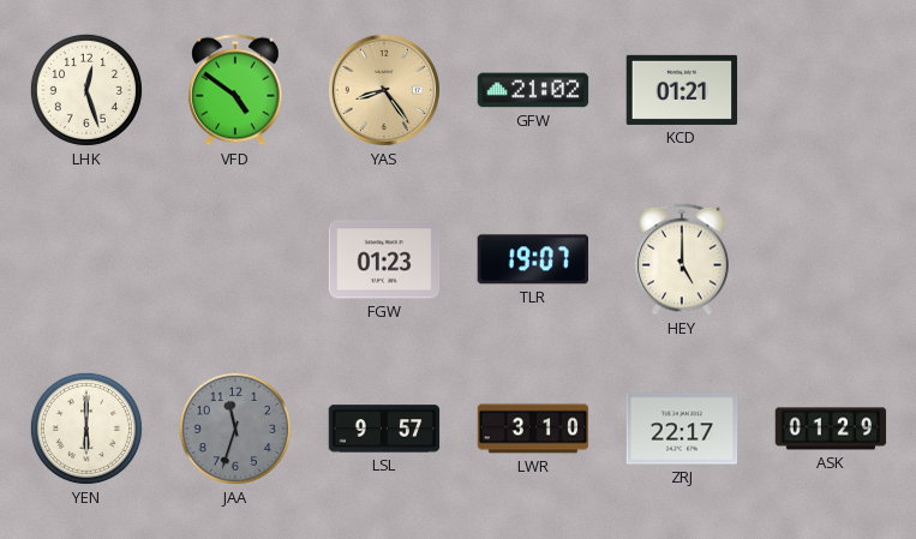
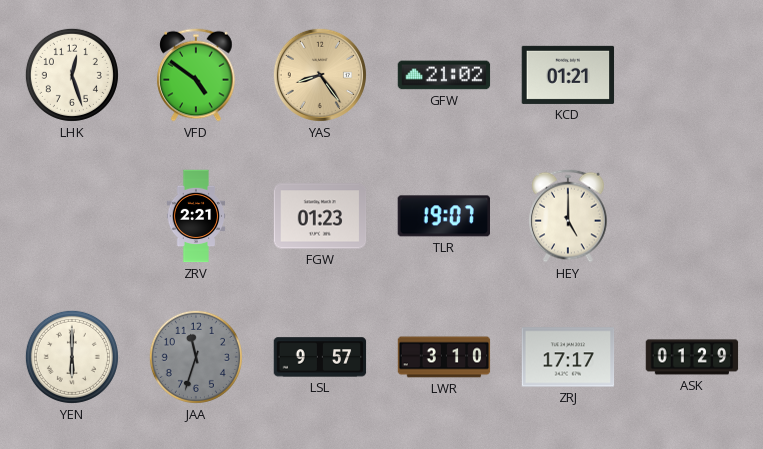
ZRV: none -> 2:21 (196, 216)
ZRJ: 22:17 -> 17:17 (568, 357)
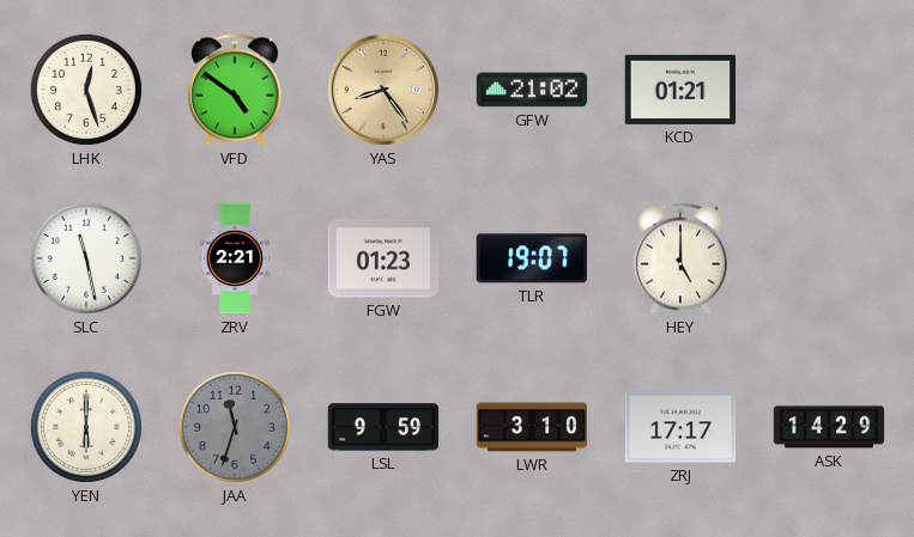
SLC: none -> 11:28 (86, 258)
LSL: 9:57 -> 9:59 (383, 427)
ASK: 01:29 -> 14:29 (829, 427)
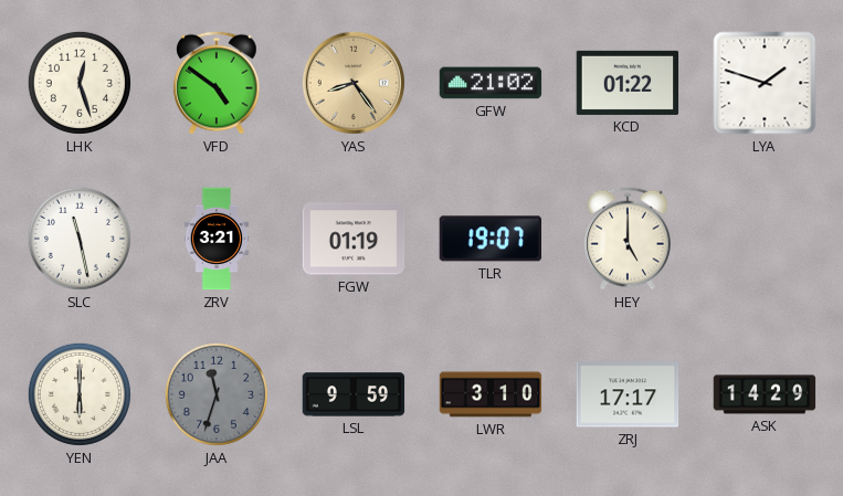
KCD: 01:21 -> 01:22 (628, 83)
LYA: none -> 1:48 (765, 83)
ZRV: 2:21 -> 3:21 (217, 239)
FGW: 01:23 -> 01:19 (354, 239)
